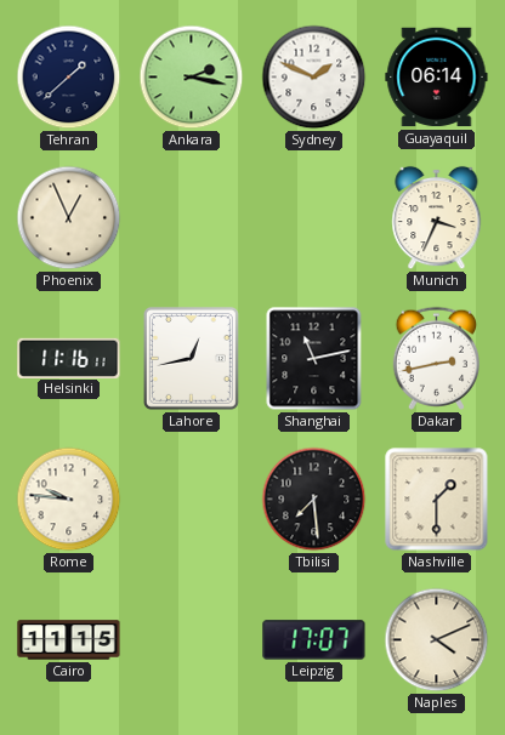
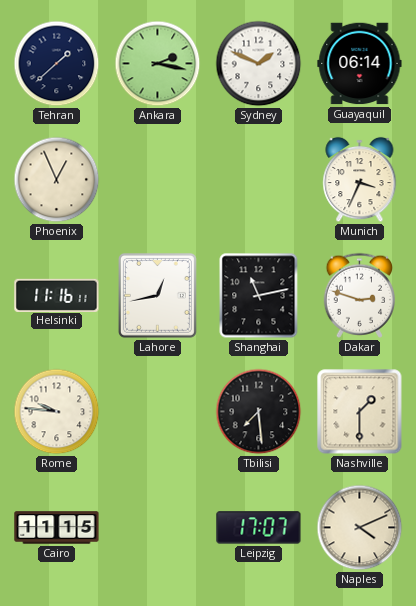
Dakar: 2:43 -> 2:48 (360, 295)
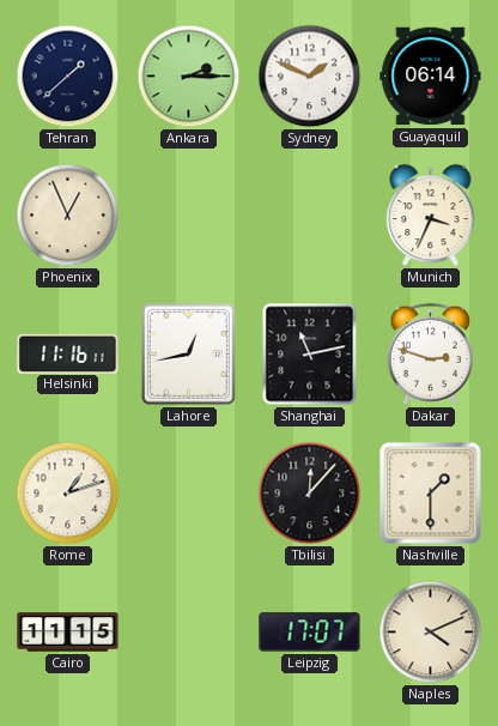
Ankara: 2:17 -> 2:15 (189, 77)
Rome: 9:46 -> 1:12 (68, 494)
Tbilisi: 7:29 -> 12:07 (310, 494)
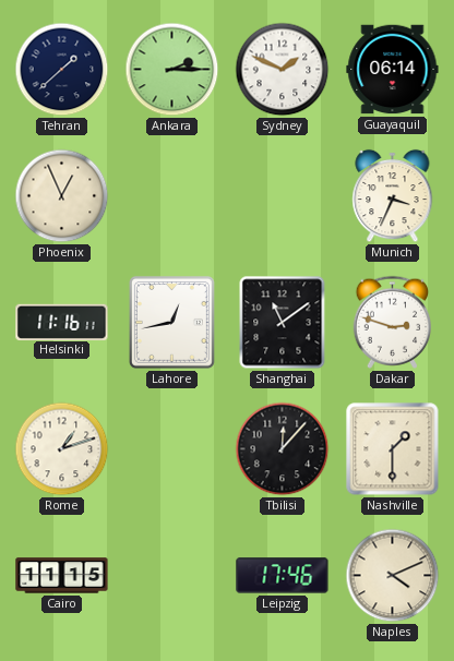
Shanghai: 11:13 -> 11:09 (283, 323)
Leipzig: 17:07 -> 17:46 (283, 576)
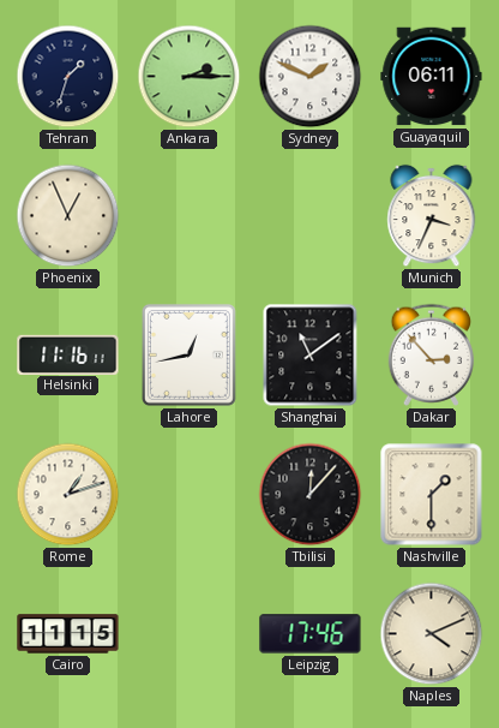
Tehran: 1:38 -> 1:33 (68, 77)
Guayaquil: 06:14 -> 06:11 (432, 77)
Dakar: 2:48 -> 2:53 (432, 354)
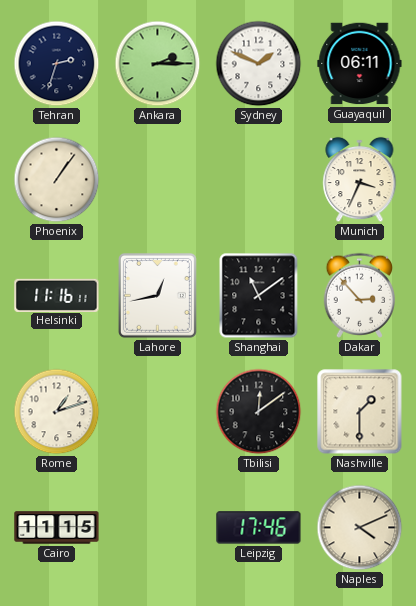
Tehran: 1:33 -> 2:33 (57, 64)
Phoenix: 12:56 -> 1:06 (57, 180)
Tbilisi: 12:07 -> 12:09 (259, 412)
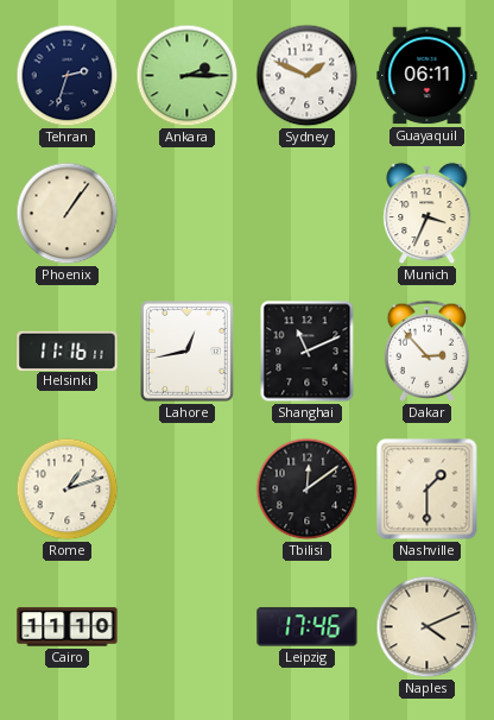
Shanghai: 11:09 -> 11:11 (308, 352)
Cairo: 11:15 -> 11:10 (68, 627)
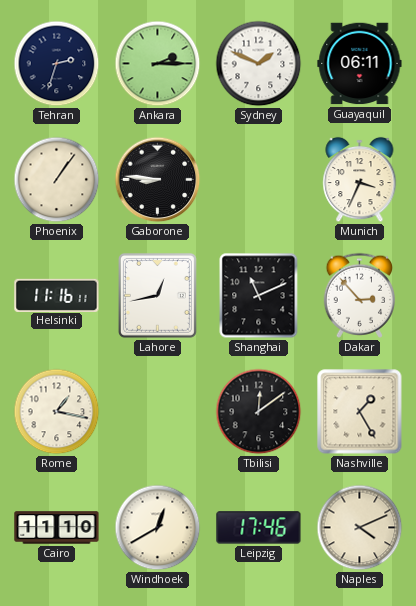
Gaborone: none -> 8:46 (158, 180)
Rome: 1:12 -> 1:17 (57, 412)
Nashville: 1:30 -> 1:25 (360, 412)
Windhoek: none -> 12:40 (158, 528)
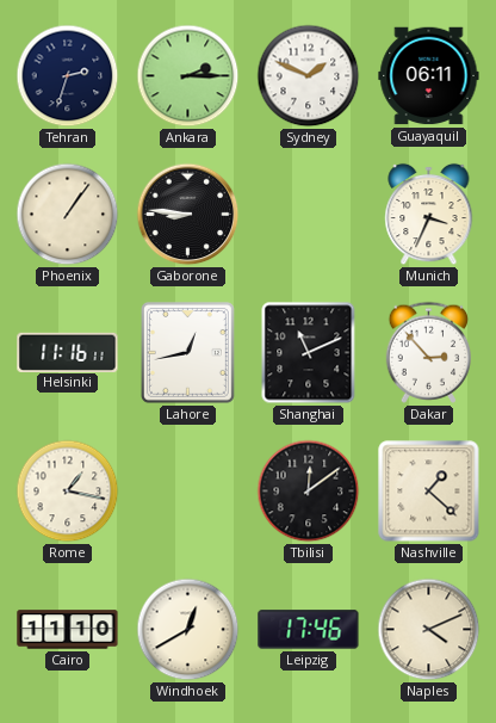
Nashville: 1:25 -> 1:22 (429, 492)
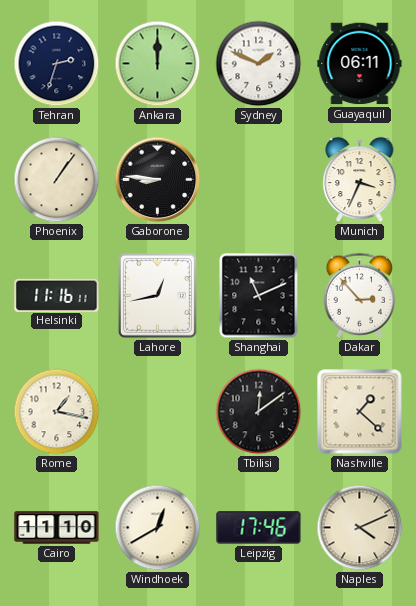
Ankara: 2:15 -> 12:00 (158, 64)
